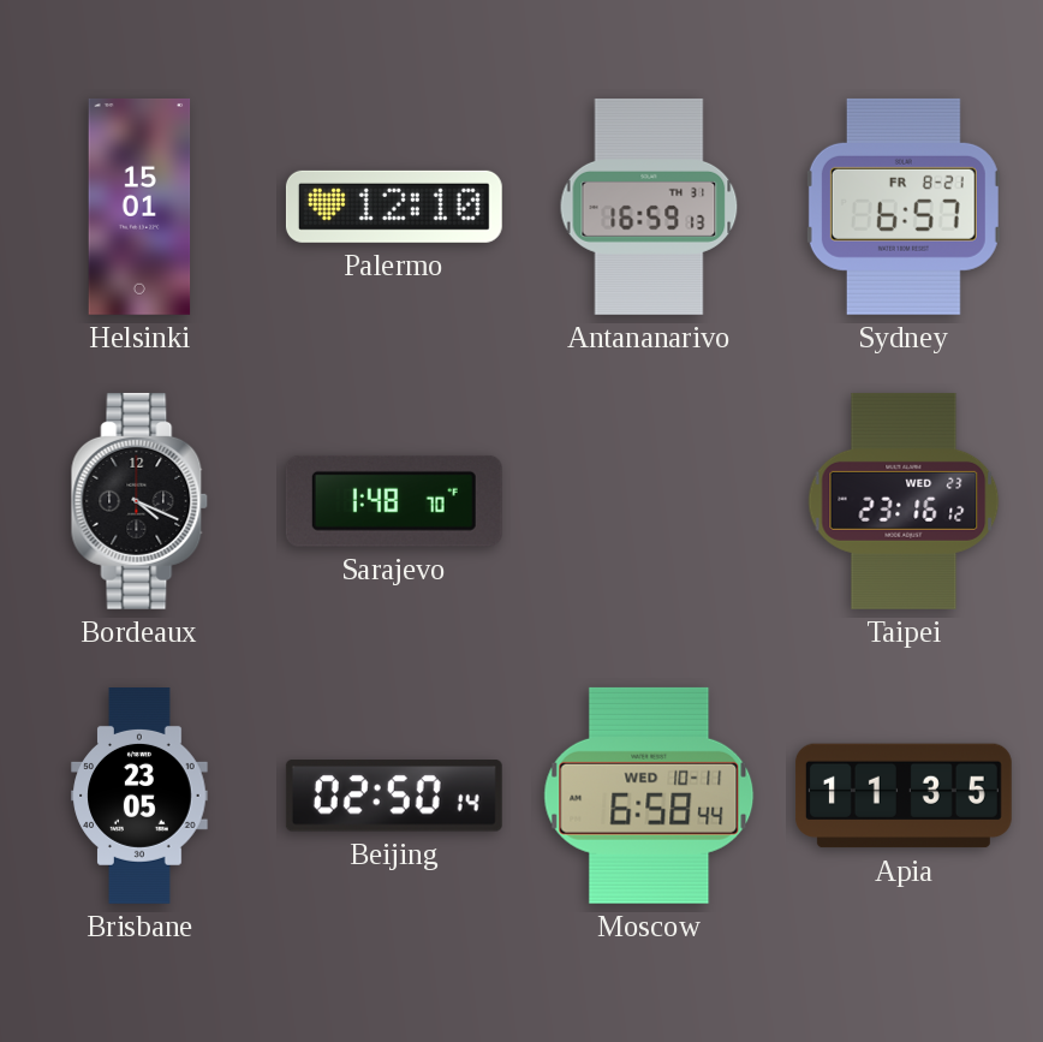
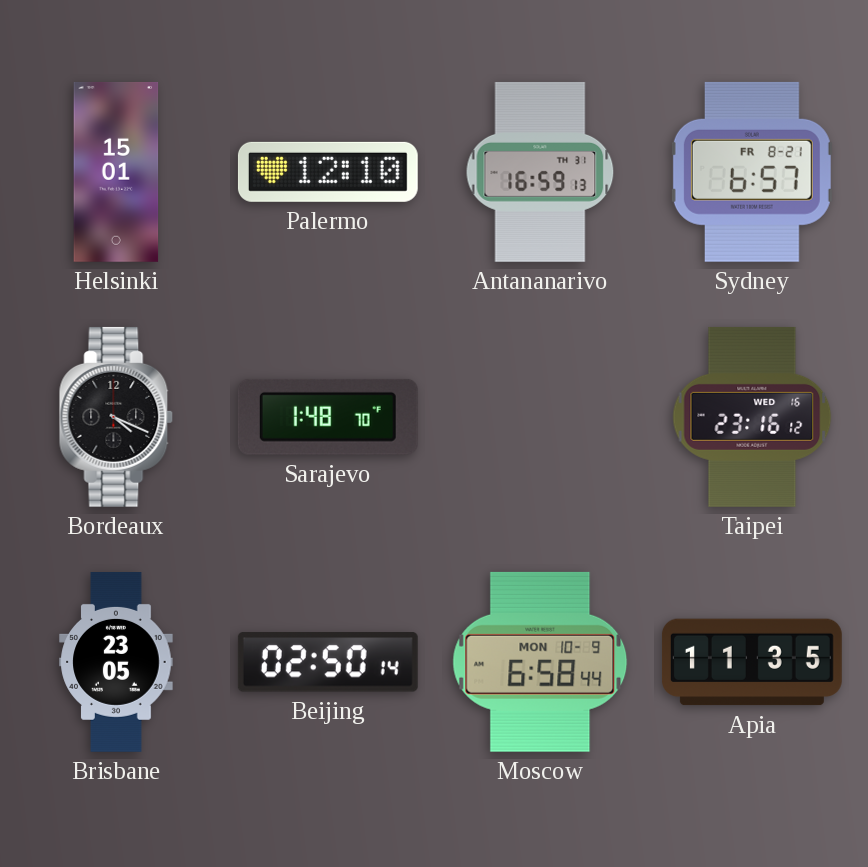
Taipei date: WED 23 -> WED 16 (752, 417)
Moscow date: WED 10-11 -> MON 10-9 (540, 662)
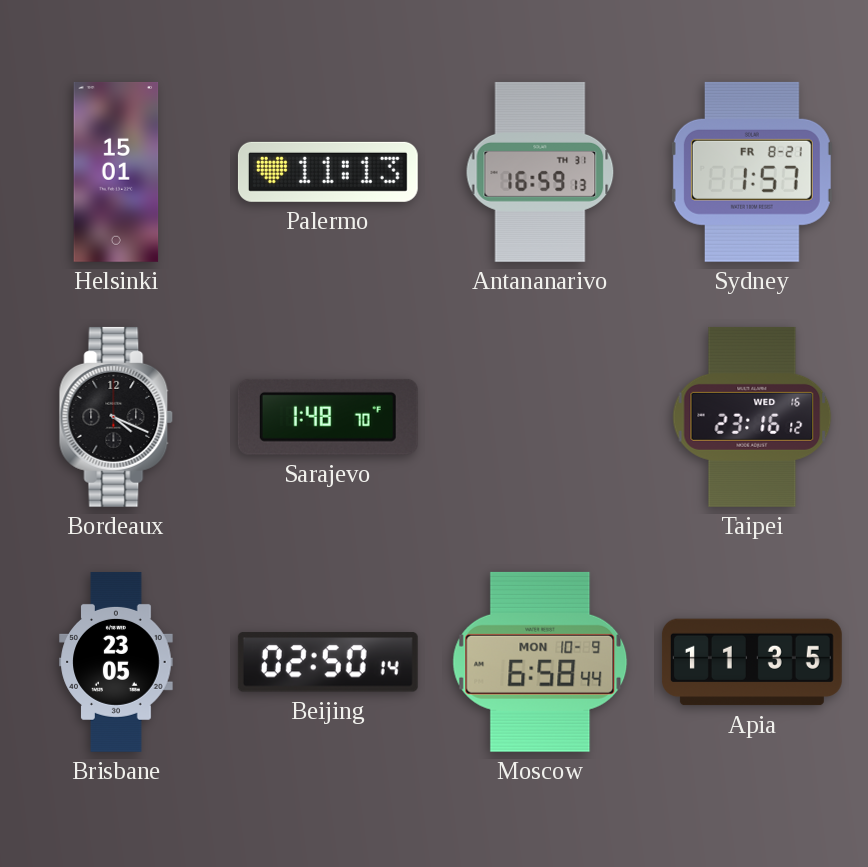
Palermo: 12:10 -> 11:13 (328, 172)
Sydney: 6:57 -> 1:57 (752, 172)
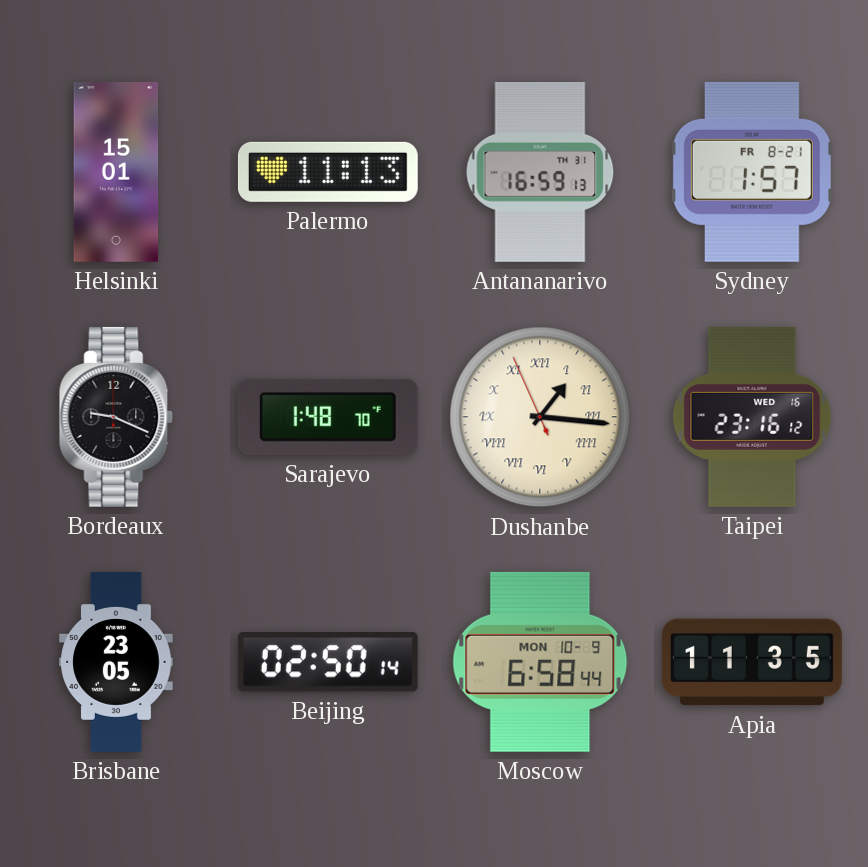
Bordeaux: 4:19 -> 9:19 (116, 417)
Dushanbe: none -> 1:15 (540, 417)
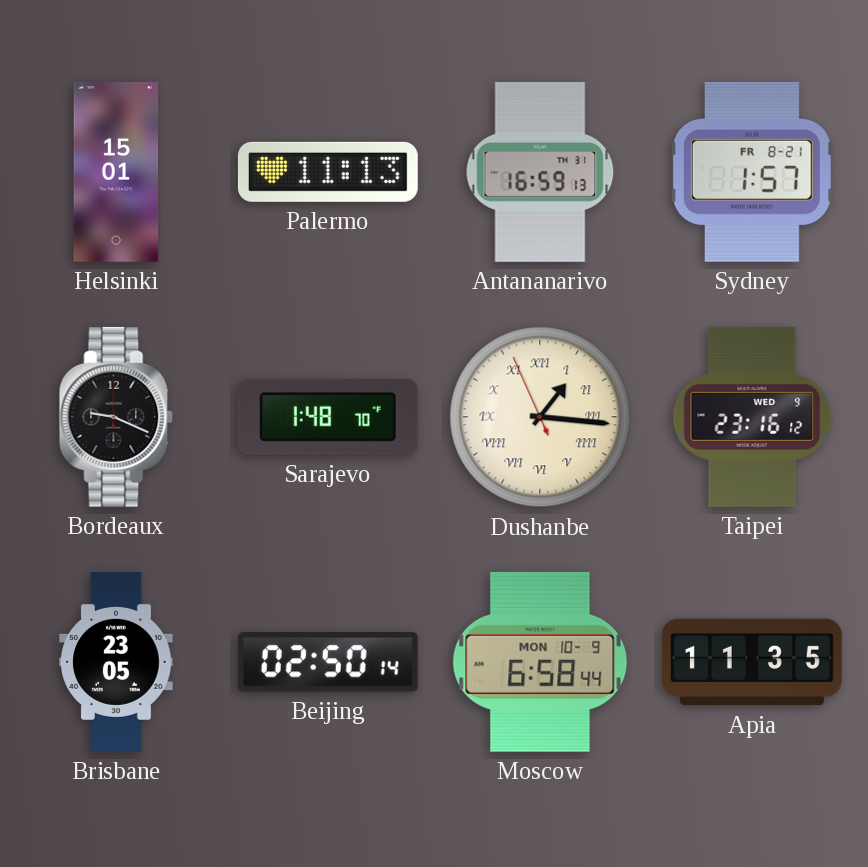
Taipei date: WED 16 -> WED 9 (752, 417)
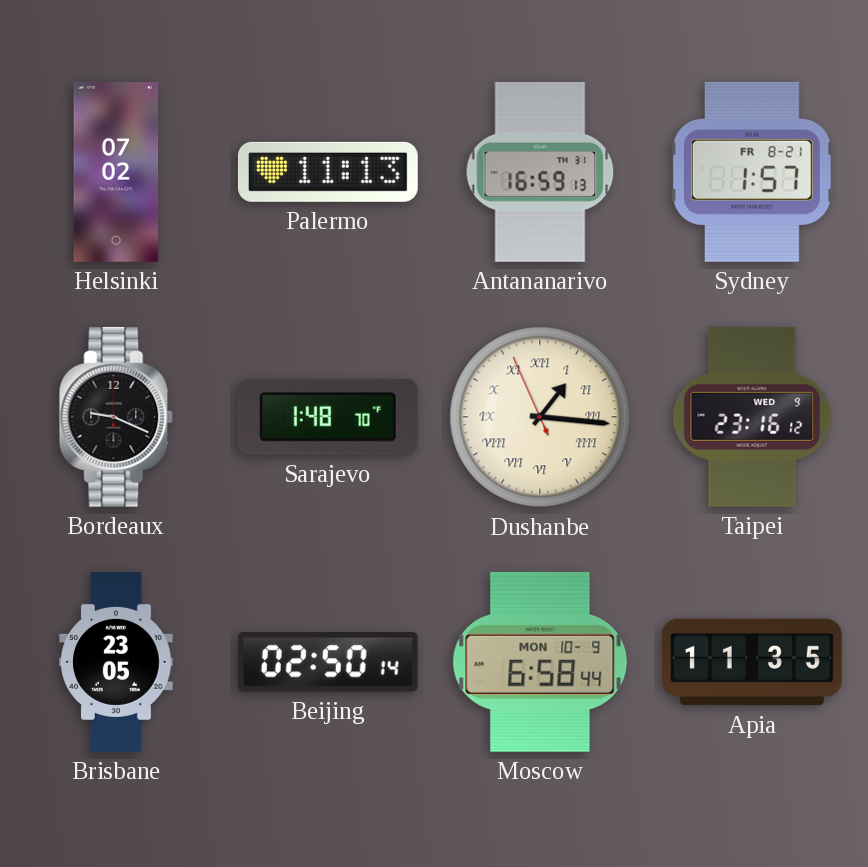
Helsinki: 15:01 -> 07:02 (116, 172)
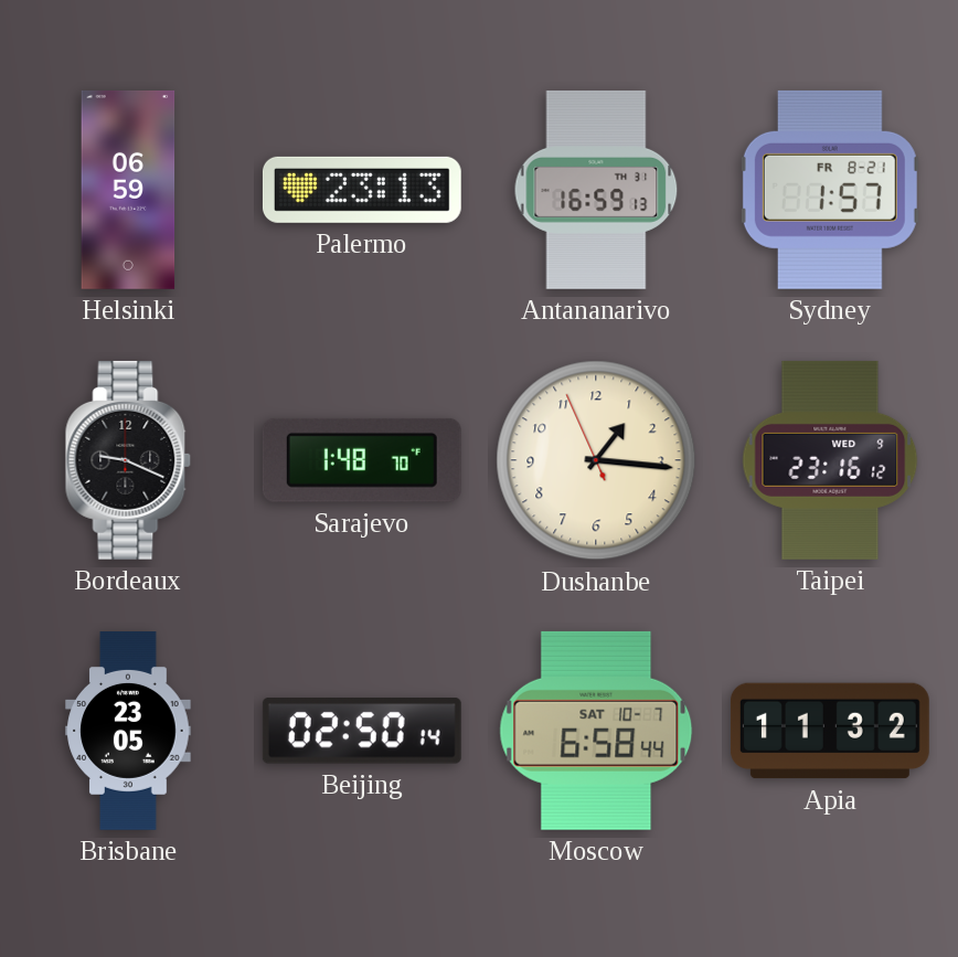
Helsinki: 07:02 -> 06:59 (128, 190)
Palermo: 11:13 -> 23:13 (362, 190)
Dushanbe numerals: Roman -> Arabic (596, 460)
Moscow date: MON 10-9 -> SAT 10-7 (596, 731)
Apia: 11:35 -> 11:32 (830, 731)
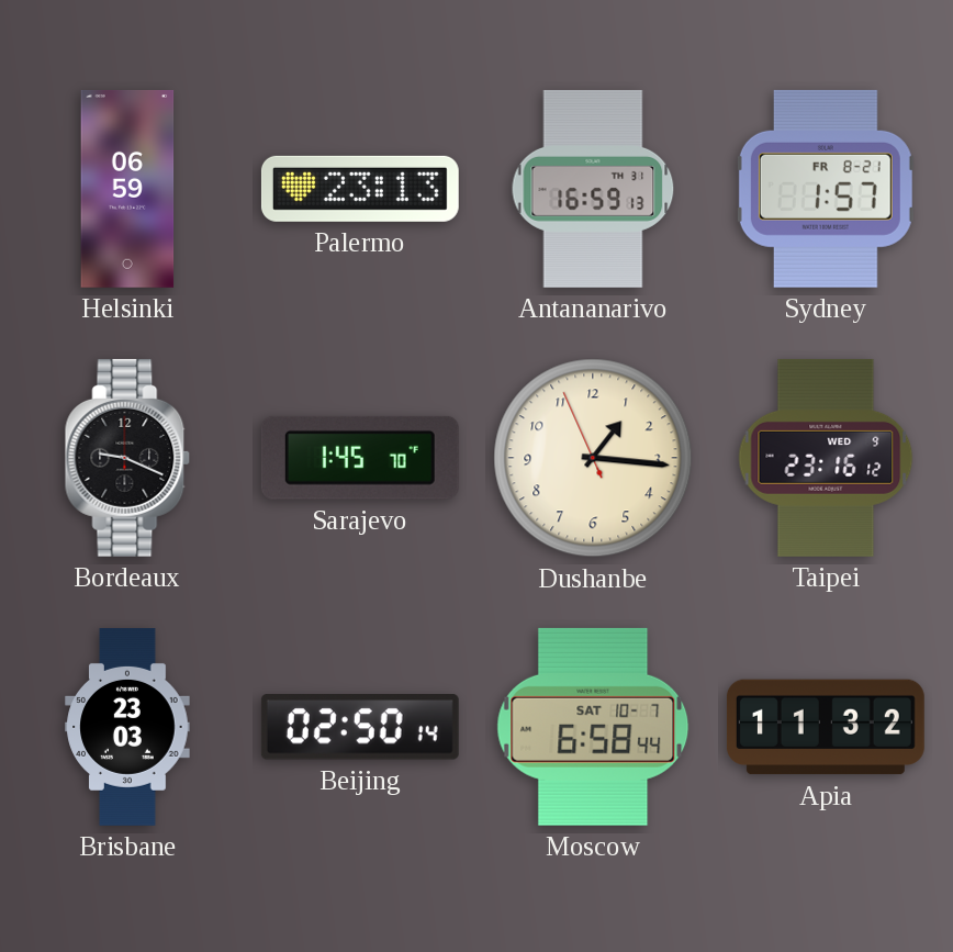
Sarajevo: 1:48 -> 1:45 (360, 458)
Brisbane: 23:05 -> 23:03 (127, 728)
